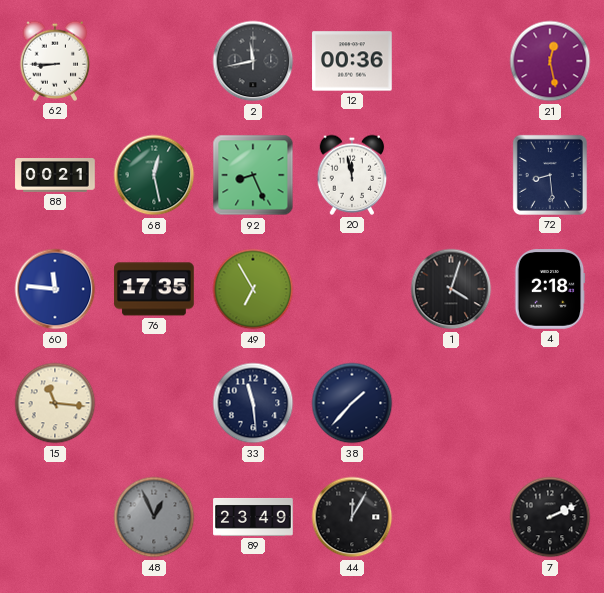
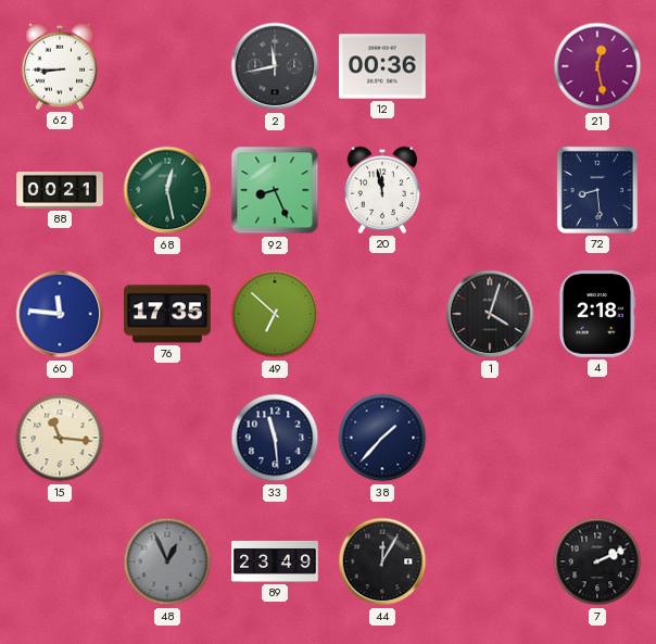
49: 6:55 -> 6:52 (275, 314)
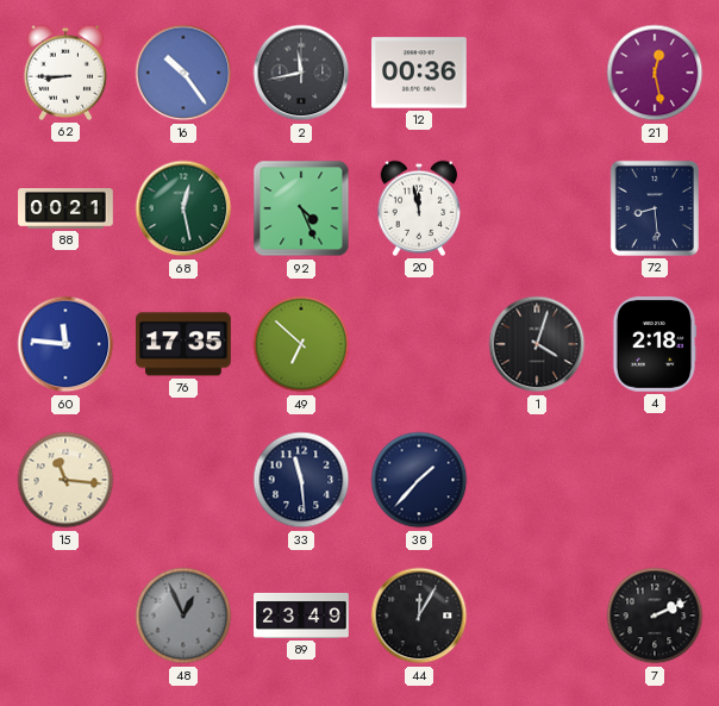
16: none -> 10:24 (183, 73)
92: 8:26 -> 4:26 (301, 208)
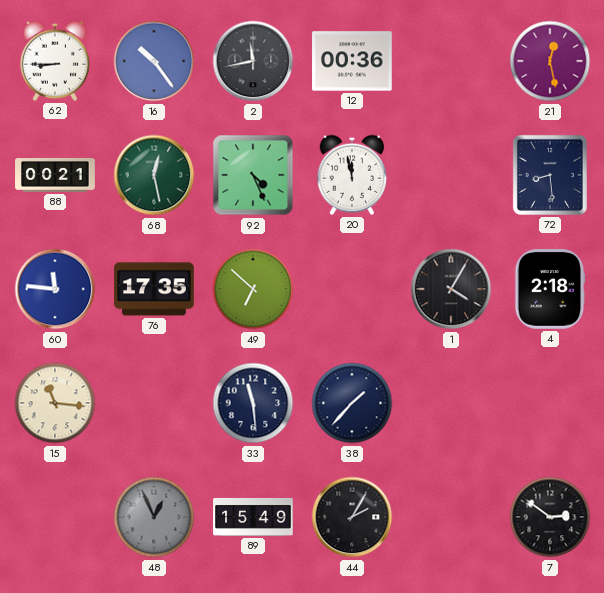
1: 4:03 -> 4:05 (451, 289)
89: 23:49 -> 15:49 (253, 517)
44: 12:05 -> 2:05 (352, 517)
7: 2:11 -> 2:51 (550, 517)
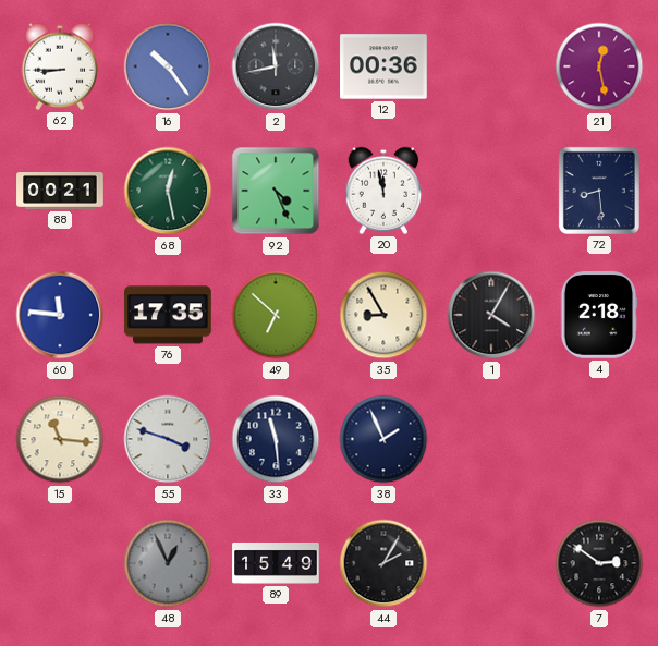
35: none -> 8:55 (383, 315)
55: none -> 3:48 (168, 439)
38: 1:37 -> 1:56 (383, 439)
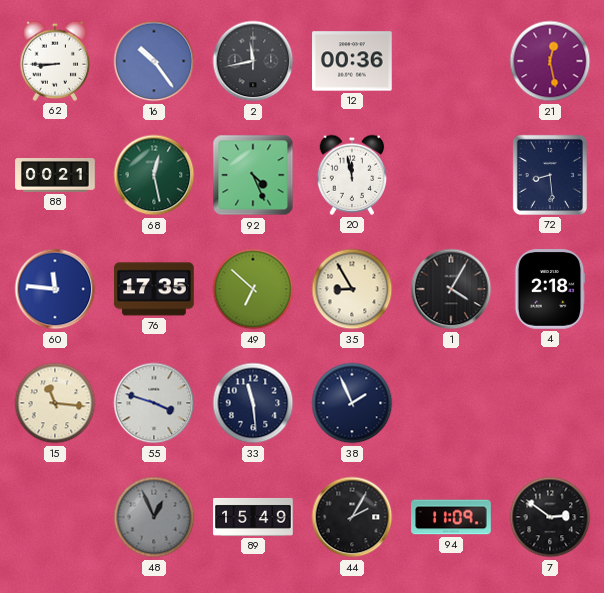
94: none -> 11:09 (451, 517)
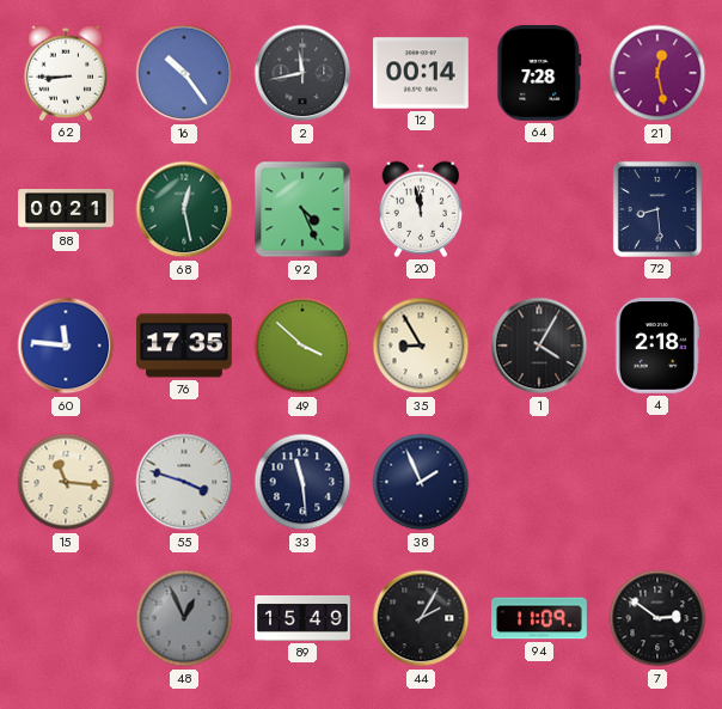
12: 00:36 -> 00:14 (421, 73)
64: none -> 7:28 (539, 74)
49: 6:52 -> 3:52 (302, 346)
